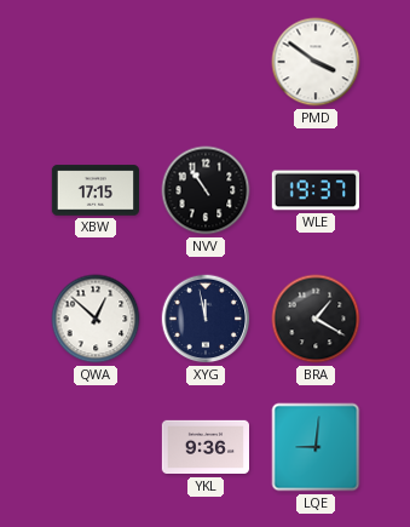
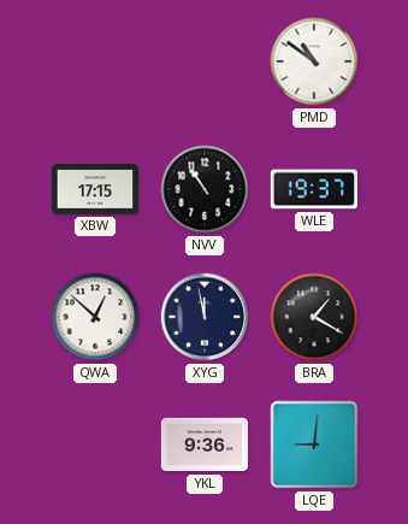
PMD: 3:51 -> 10:51 (314, 61)
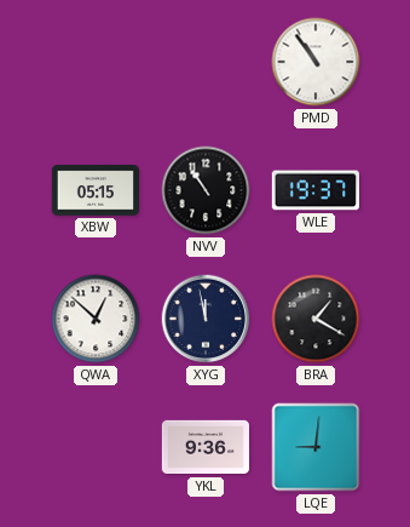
PMD: 10:51 -> 10:54 (316, 62)
XBW: 17:15 -> 05:15 (96, 190)
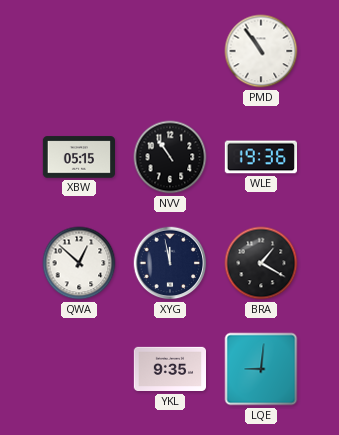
WLE: 19:37 -> 19:36 (260, 157)
YKL: 9:36 -> 9:35 (169, 369)
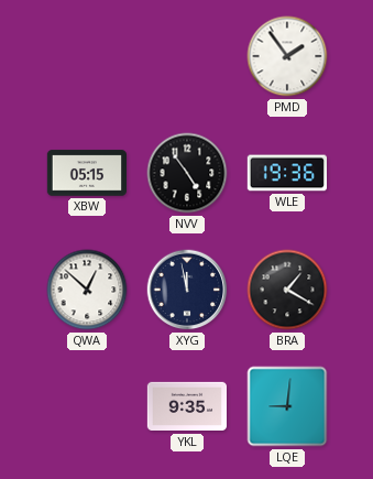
PMD: 10:54 -> 1:54 (287, 56)
NVV: 10:54 -> 4:54 (187, 173)
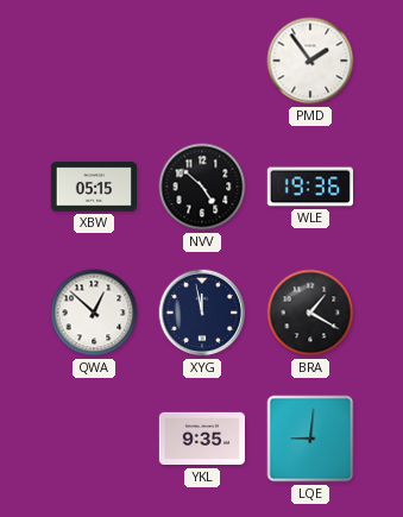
NVV: 4:54 -> 4:52 (202, 187)
